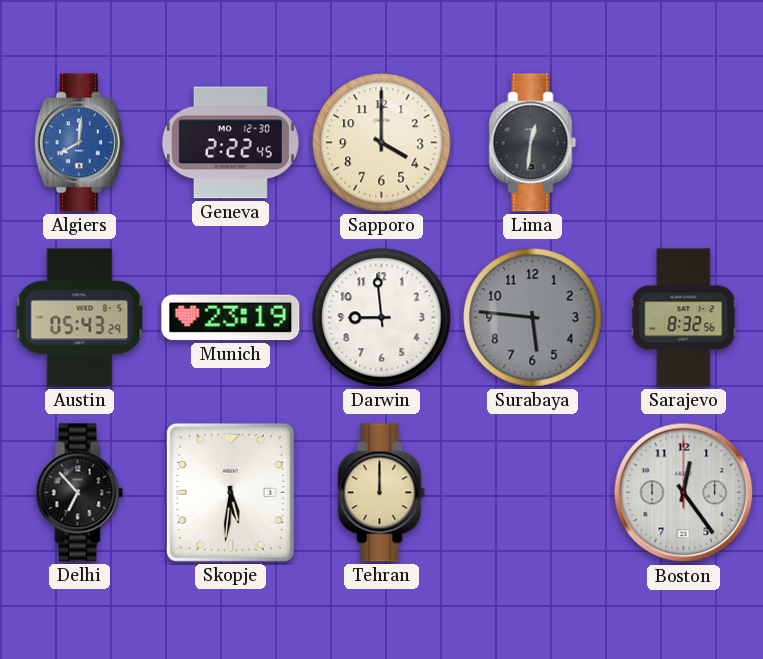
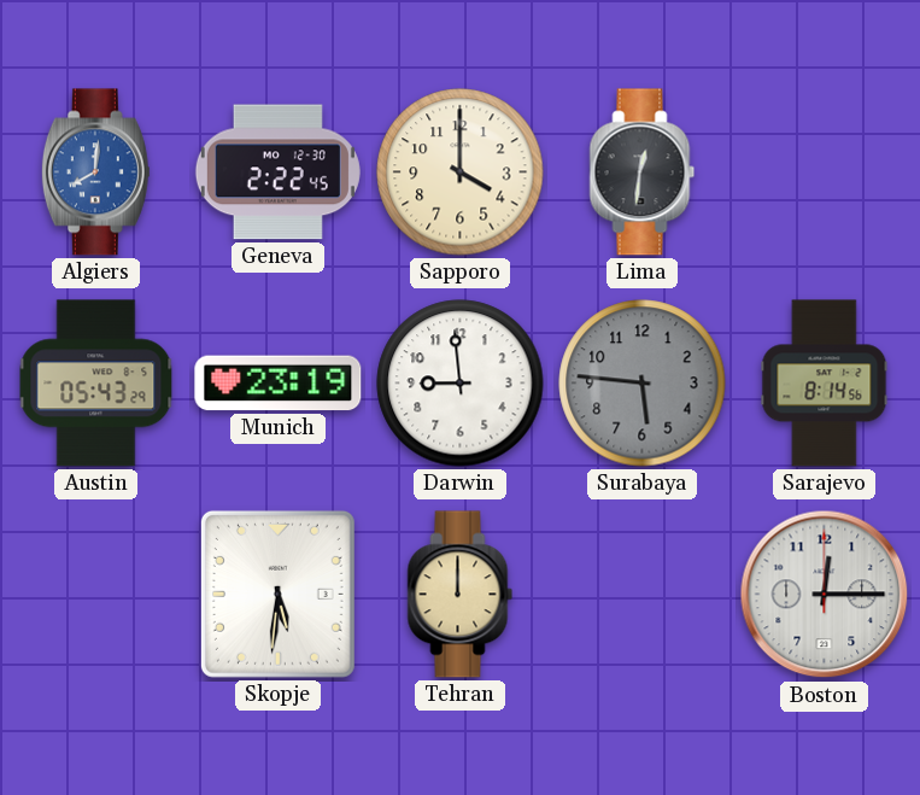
Sarajevo: 8:32 -> 8:14 (825, 384)
Delhi: 6:53 -> none (80, 493)
Boston: 12:24 -> 12:15 (825, 595)
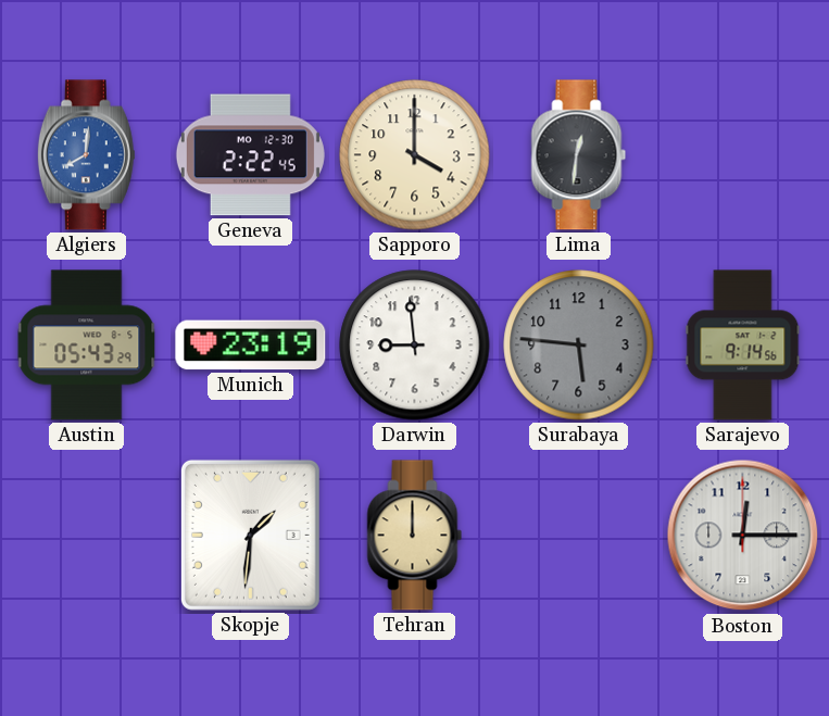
Sarajevo: 8:14 -> 9:14 (743, 346)
Skopje: 5:31 -> 1:31 (250, 535)
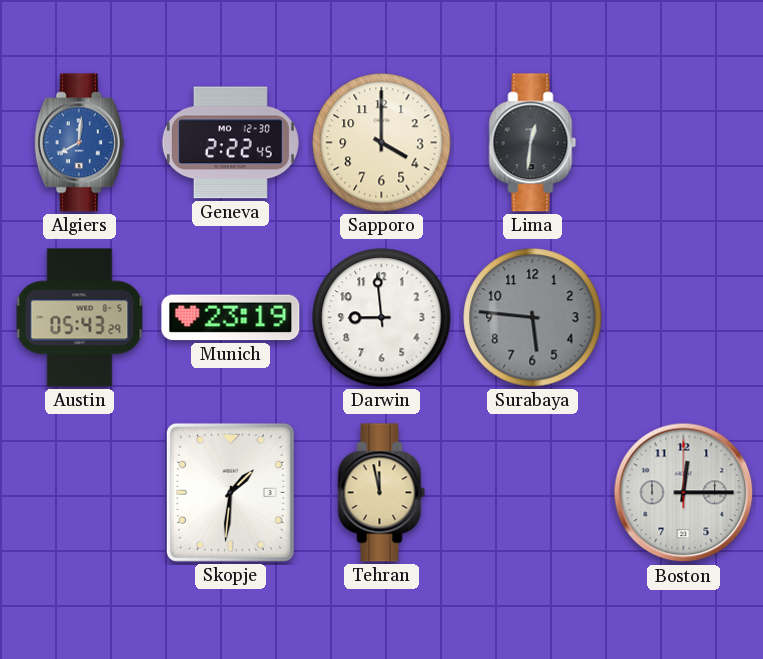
Sarajevo: 9:14 -> none (743, 346)
Tehran: 12:00 -> 11:58 (382, 493)
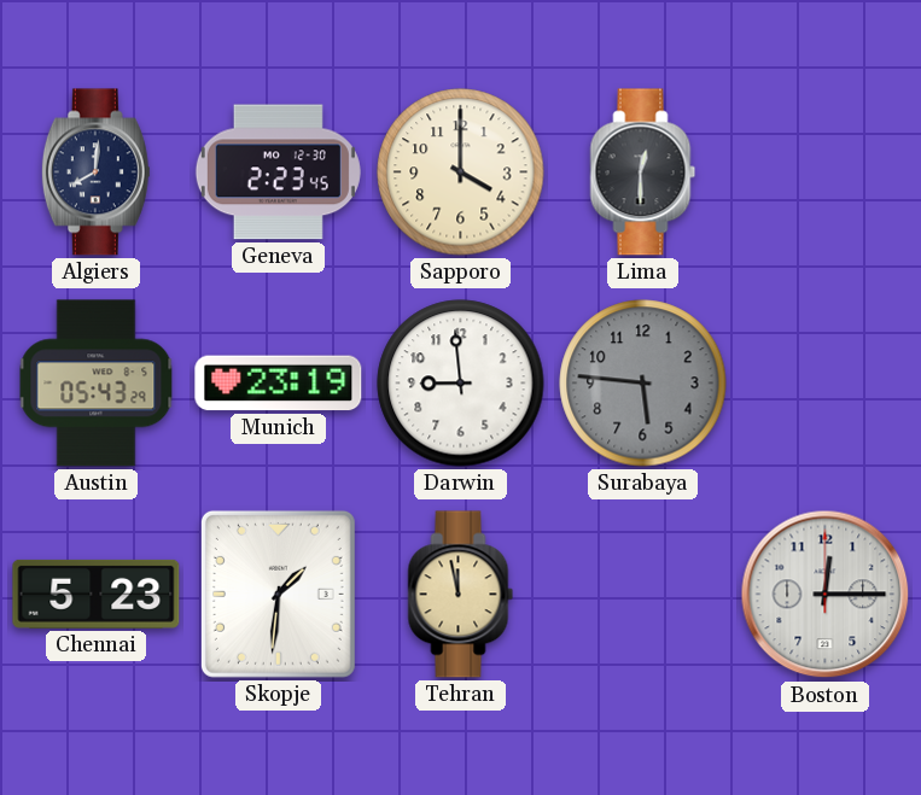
Algiers dial: blue -> navy (95, 173)
Geneva: 2:22 -> 2:23 (278, 173)
Lima: 12:31 -> 12:30 (643, 173)
Chennai: none -> 5:23 (97, 594)
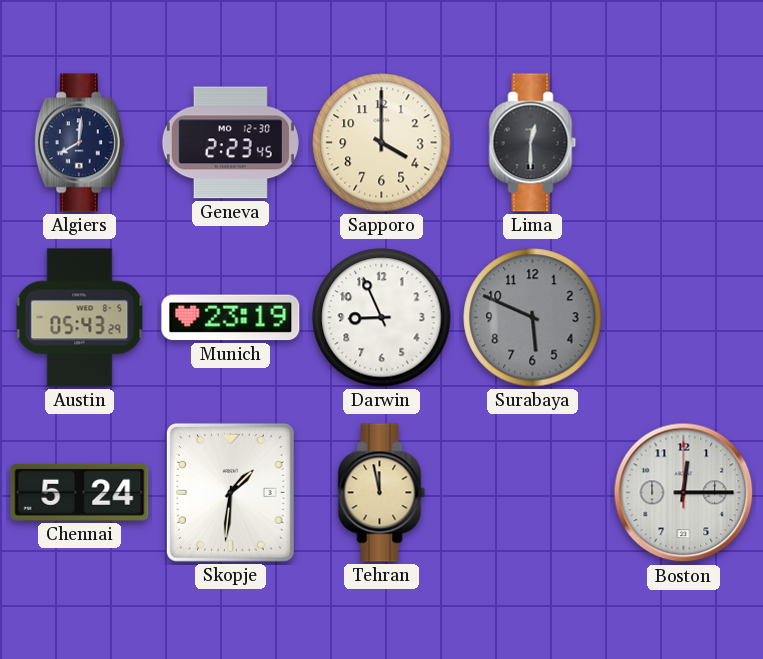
Darwin: 8:59 -> 8:56 (382, 318)
Surabaya: 5:46 -> 5:49 (533, 318)
Chennai: 5:23 -> 5:24 (80, 492)
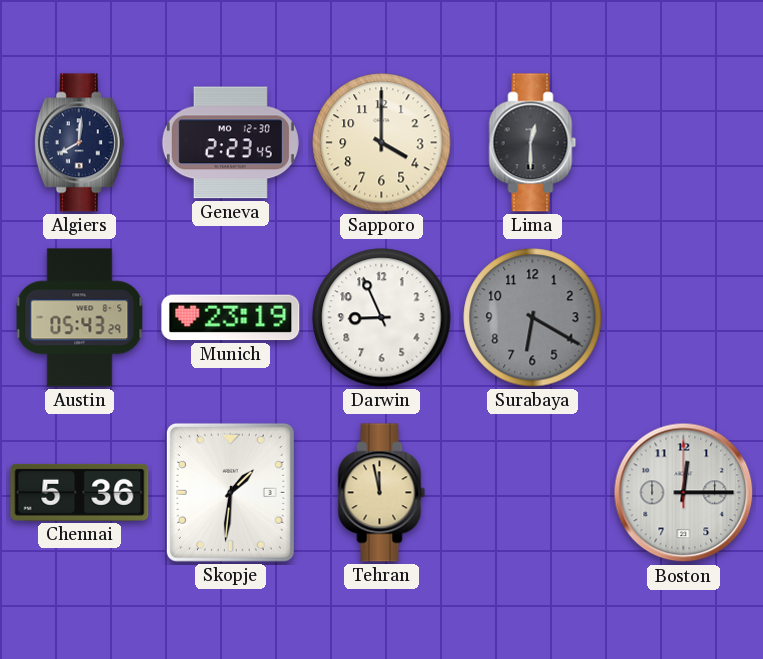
Surabaya: 5:49 -> 6:20 (533, 318)
Chennai: 5:24 -> 5:36 (80, 492)
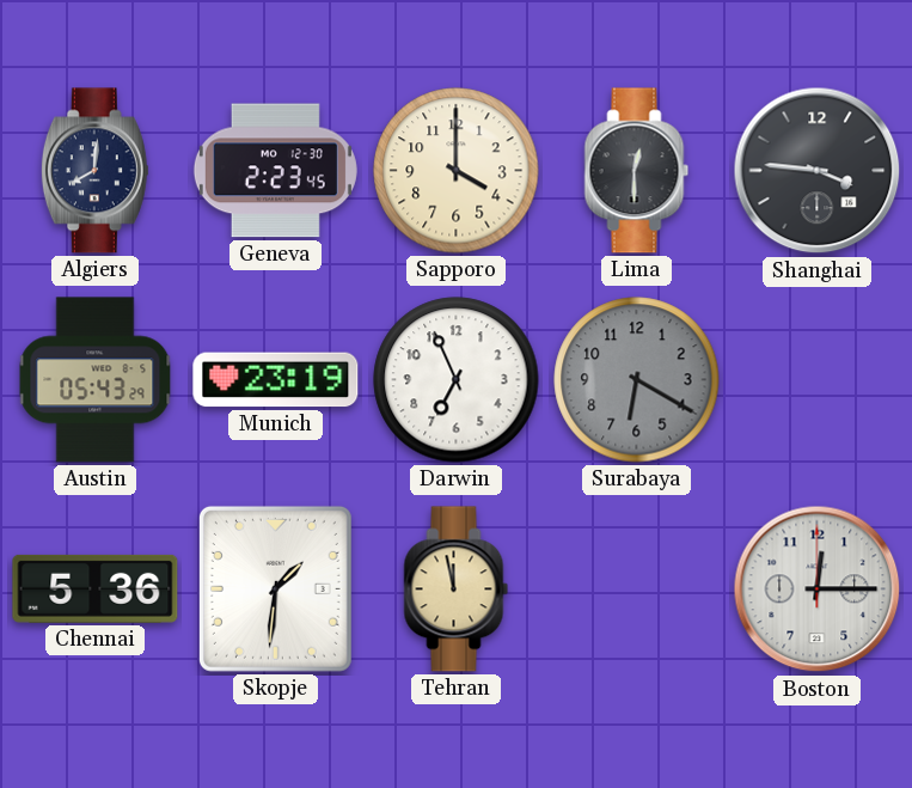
Shanghai: none -> 3:46 (818, 171)
Darwin: 8:56 -> 6:56 (457, 380)
